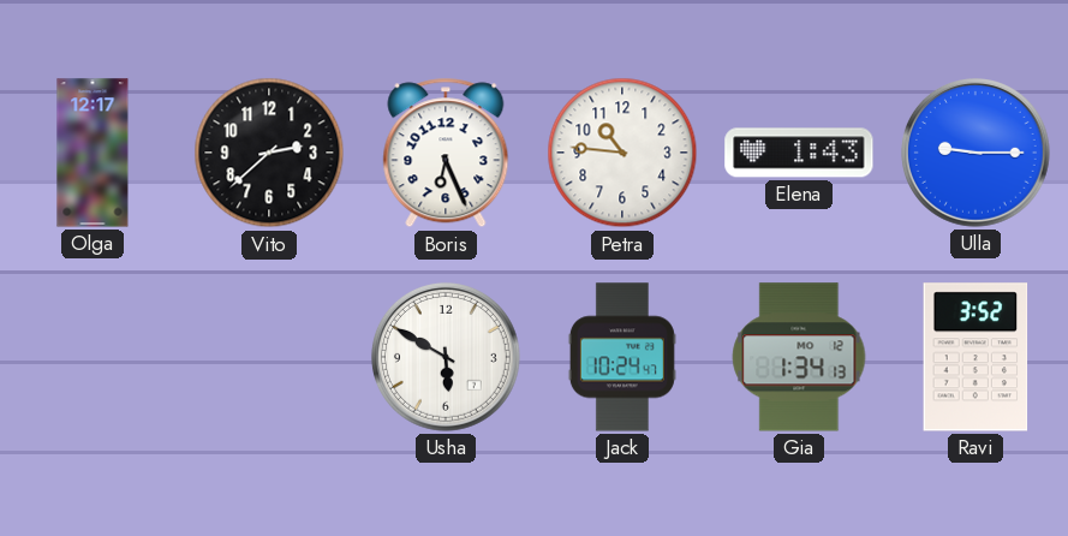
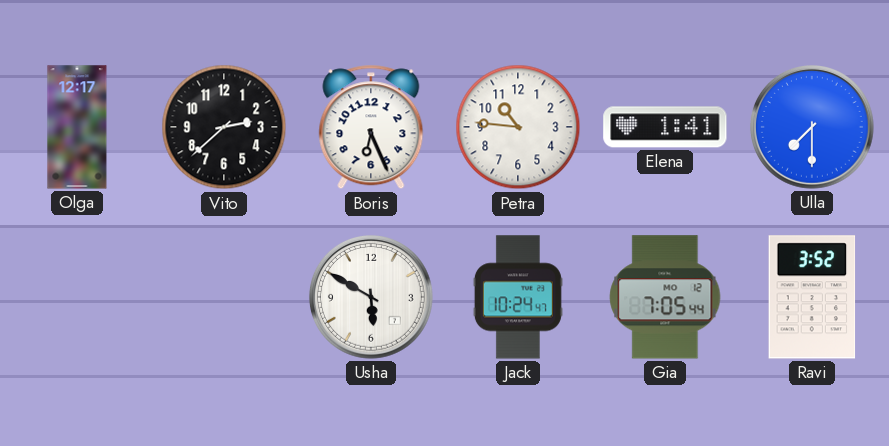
Elena: 1:43 -> 1:41 (665, 127)
Ulla: 9:15 -> 7:30 (812, 127)
Gia: 1:34 -> 7:05 (665, 297)
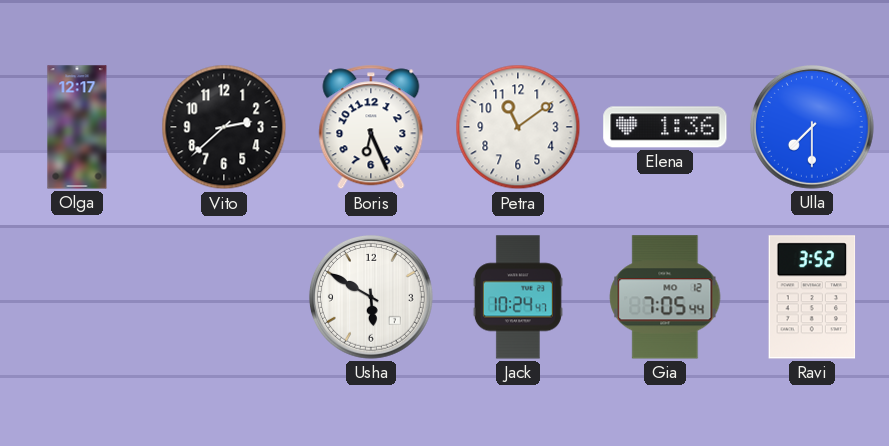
Petra: 10:46 -> 11:09 (518, 127)
Elena: 1:41 -> 1:36 (665, 127)
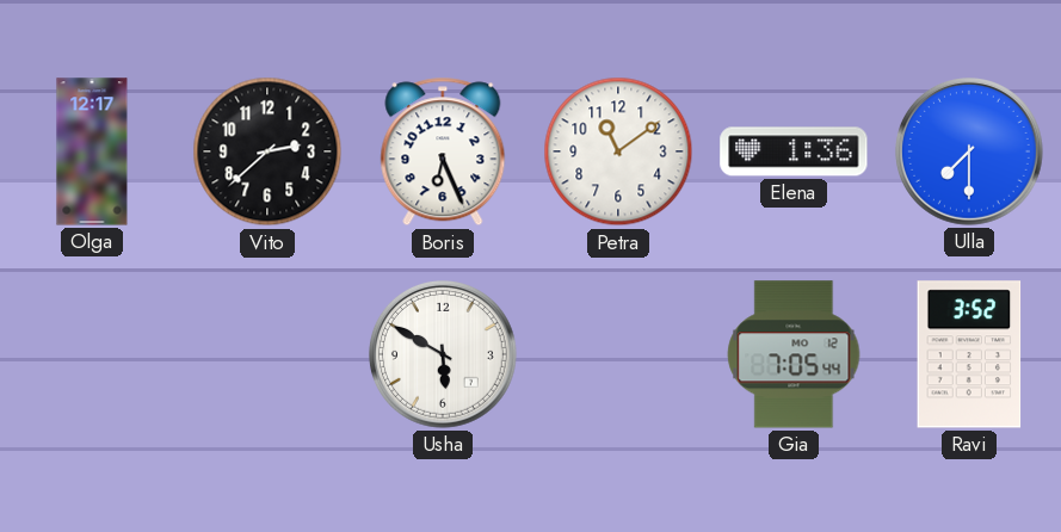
Jack: 10:24 -> none (518, 297)
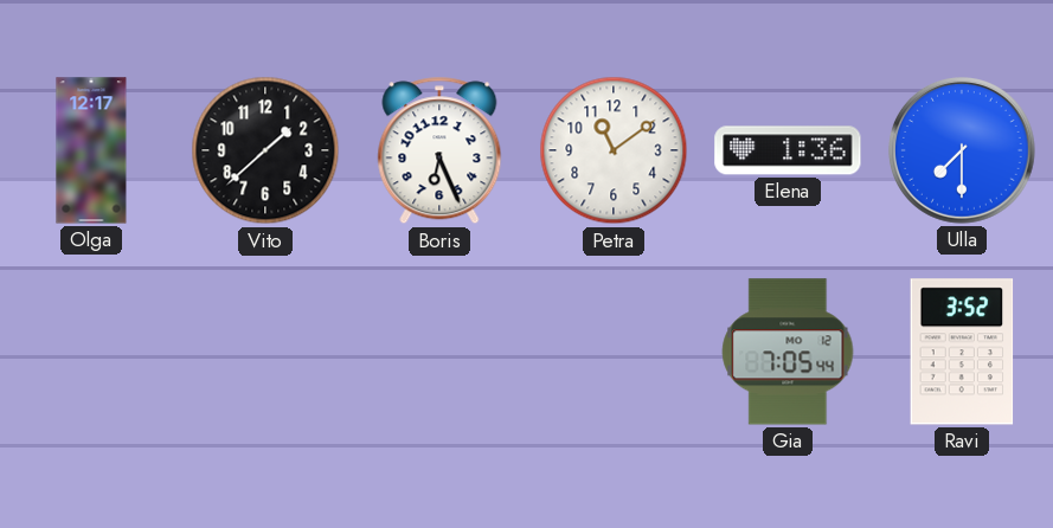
Vito: 2:38 -> 1:38 (265, 150)
Usha: 5:50 -> none (443, 354)
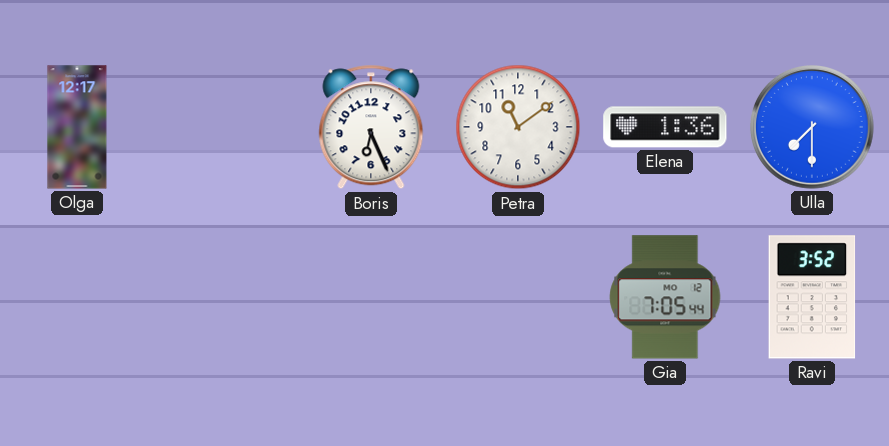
Vito: 1:38 -> none (265, 150)
